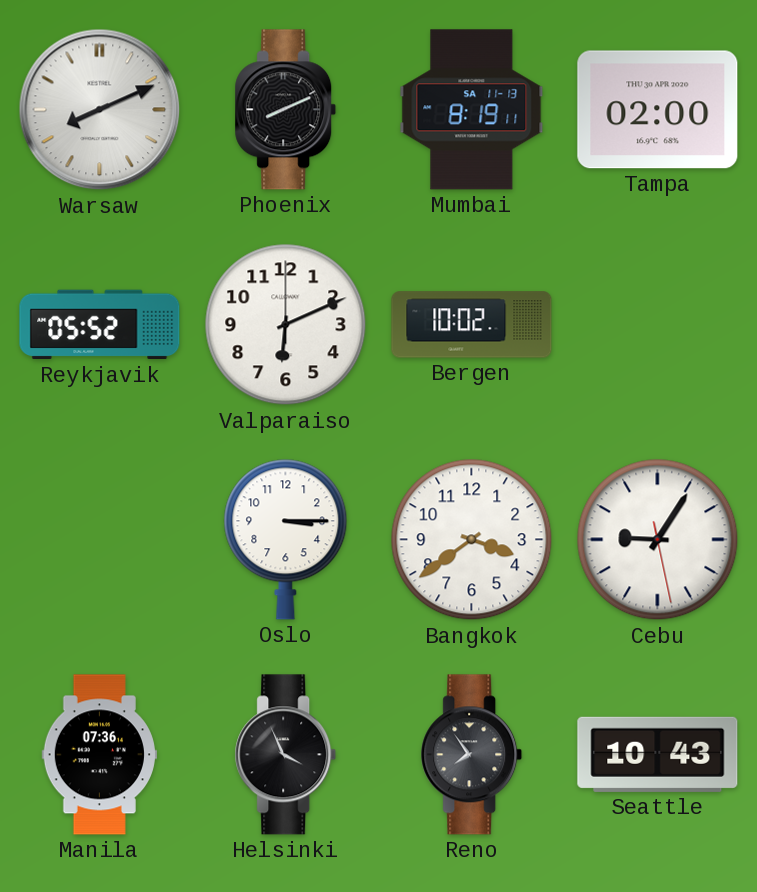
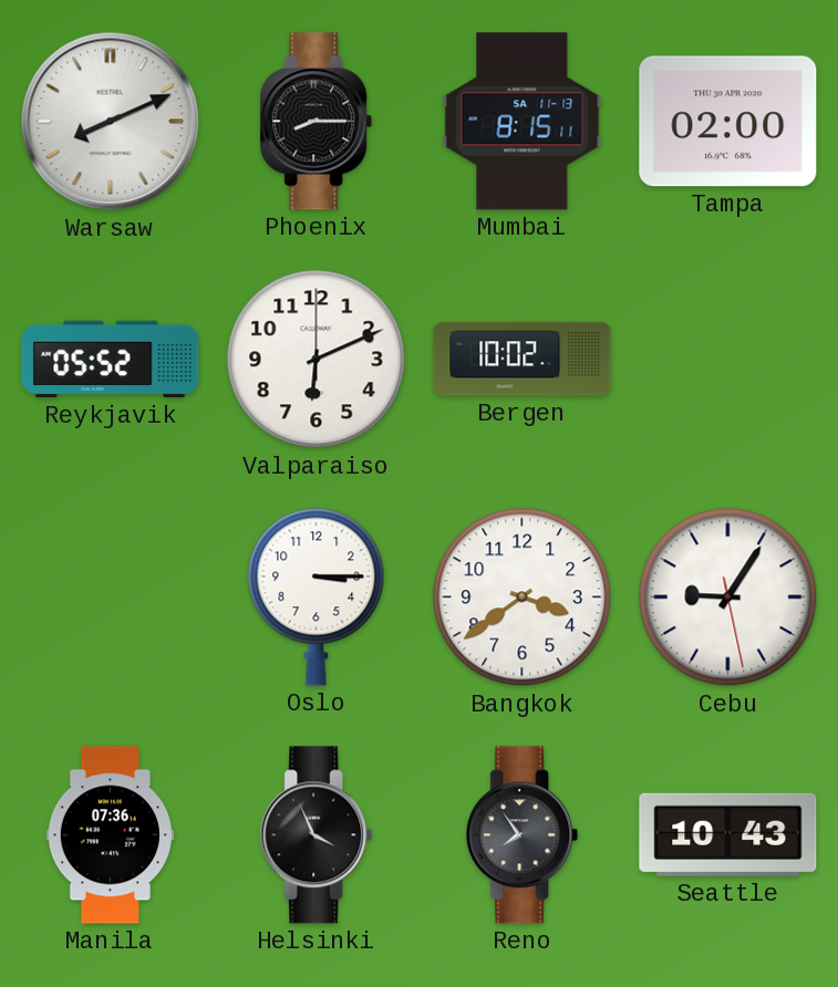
Phoenix: 8:11 -> 8:15 (317, 122)
Mumbai: 8:19 -> 8:15 (523, 122)
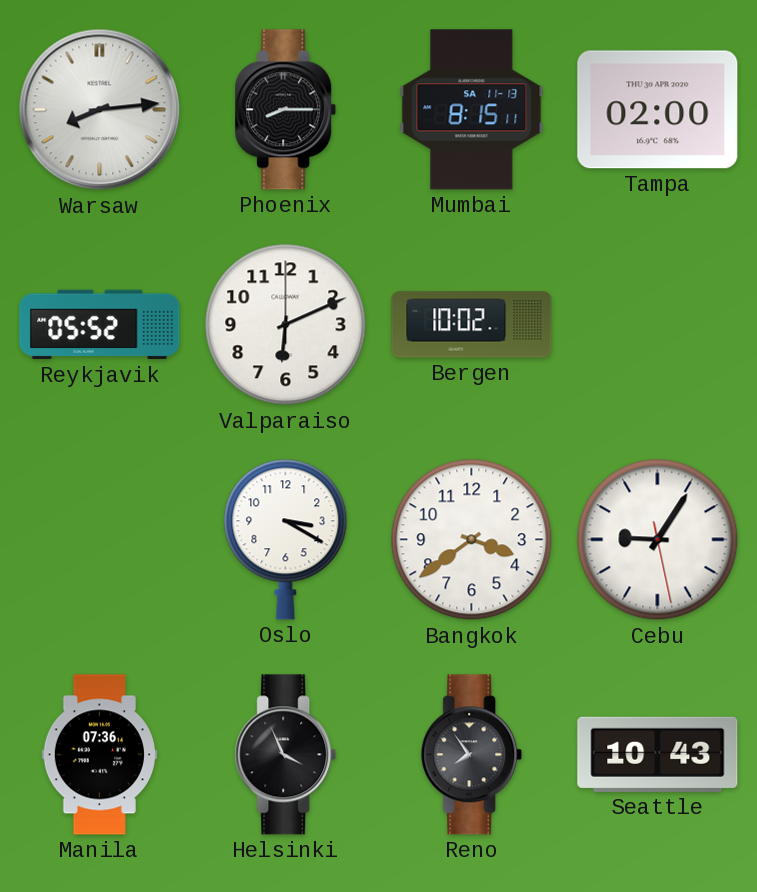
Warsaw: 8:11 -> 8:14 (100, 110)
Oslo: 3:15 -> 3:20 (286, 539)
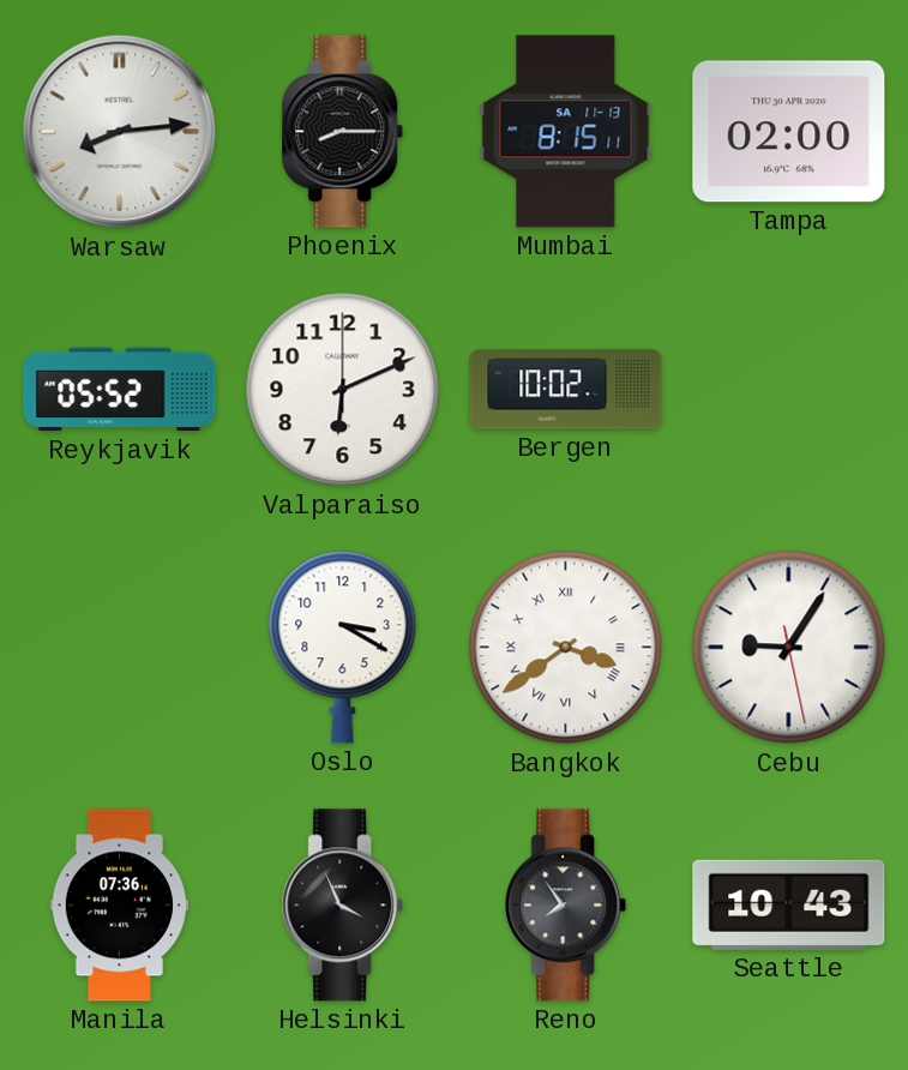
Bangkok numerals: Arabic -> Roman (566, 648)
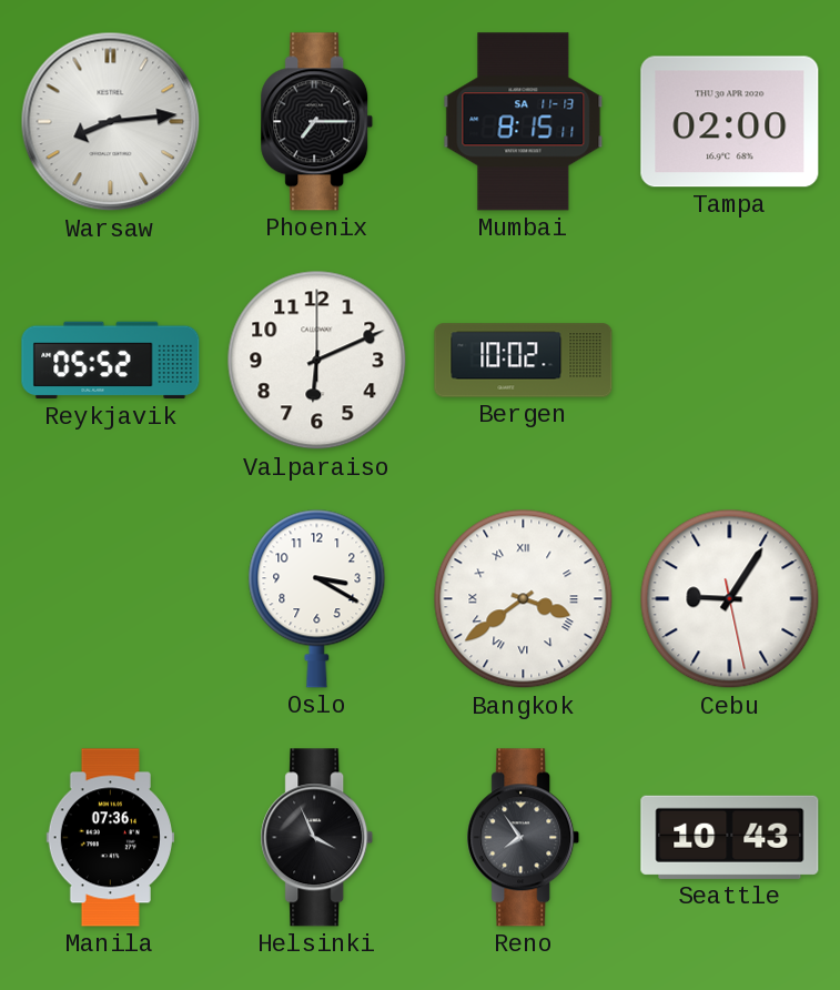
Phoenix: 8:15 -> 7:15 (317, 122)
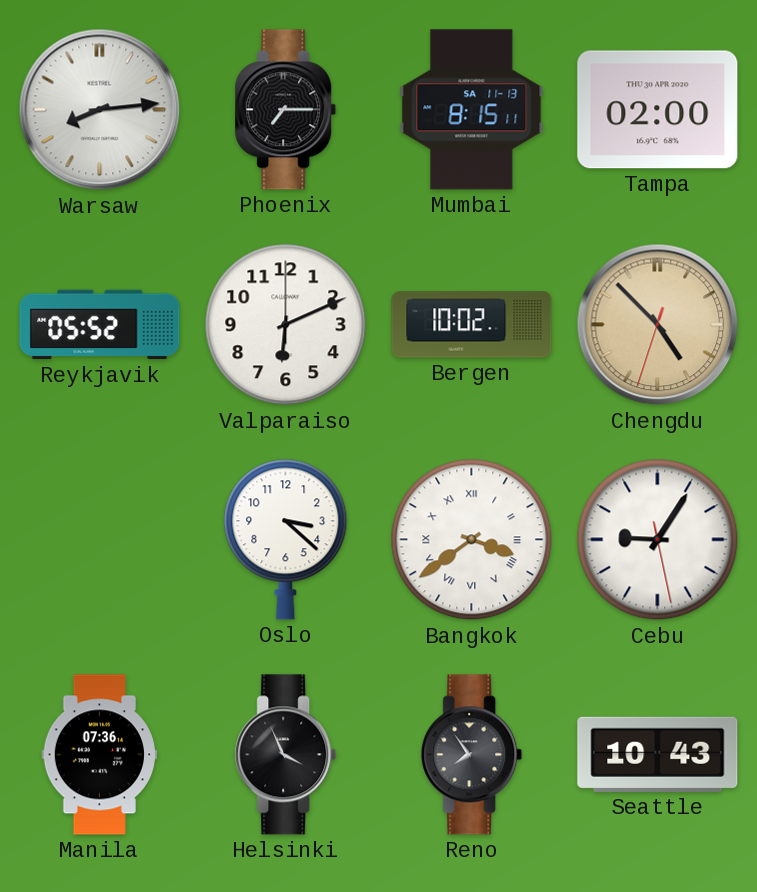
Chengdu: none -> 4:52 (658, 325)
Oslo: 3:20 -> 3:22 (286, 539)
